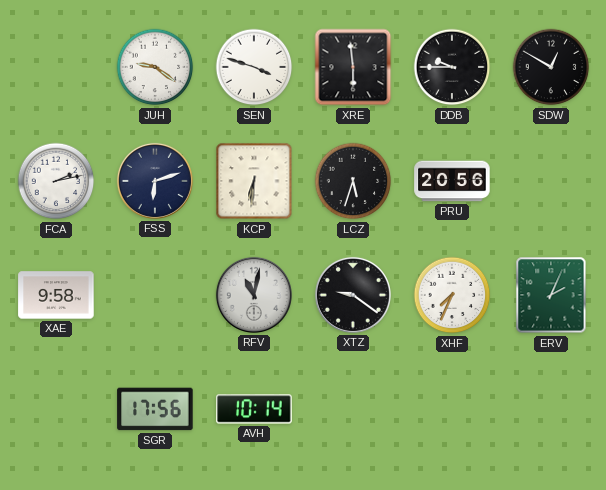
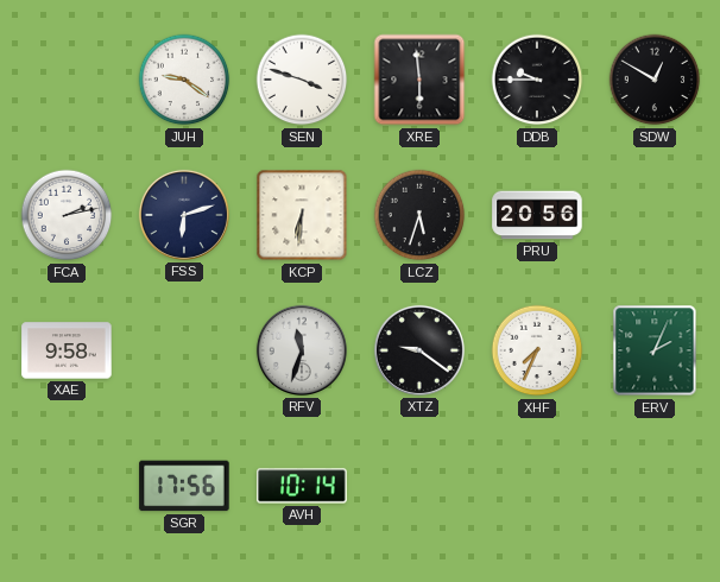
RFV: 11:02 -> 11:33 (302, 350)
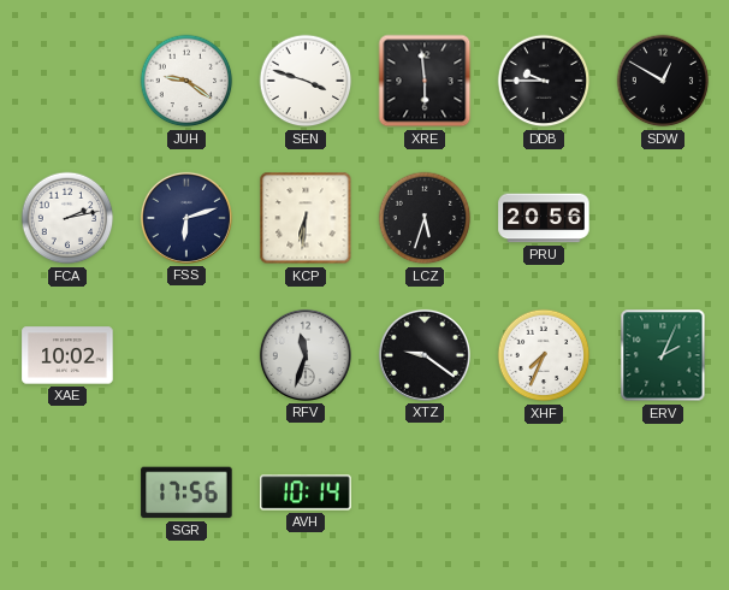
XAE: 9:58 -> 10:02 (67, 355)
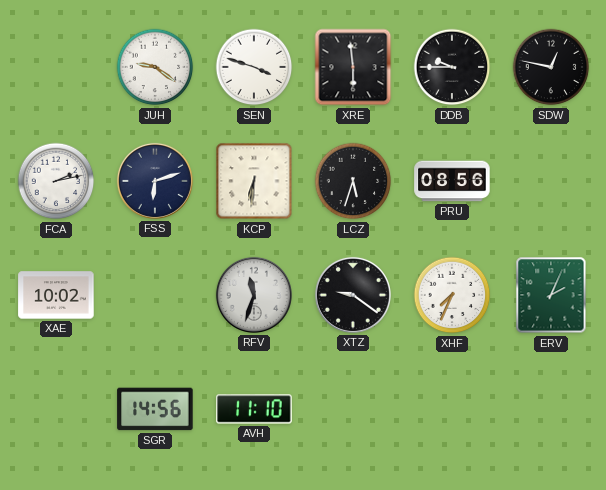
SDW: 12:50 -> 12:47 (551, 67)
PRU: 20:56 -> 08:56 (452, 181)
SGR: 17:56 -> 14:56 (155, 409)
AVH: 10:14 -> 11:10 (254, 409)
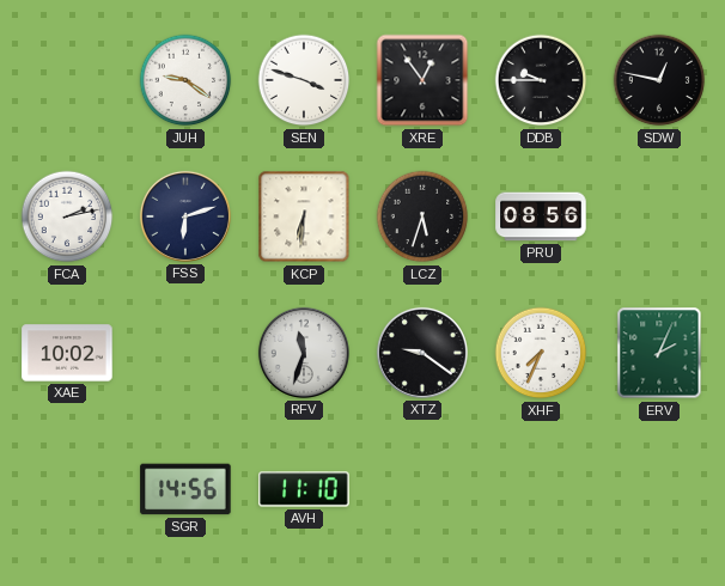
XRE: 5:59 -> 12:54 (422, 80)
